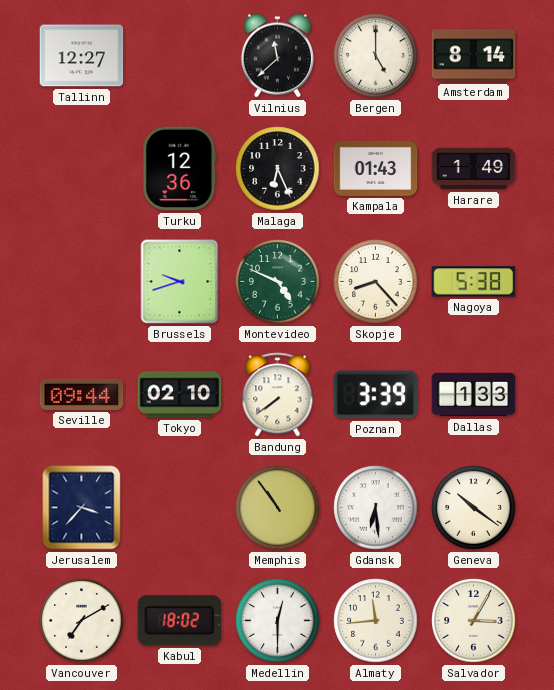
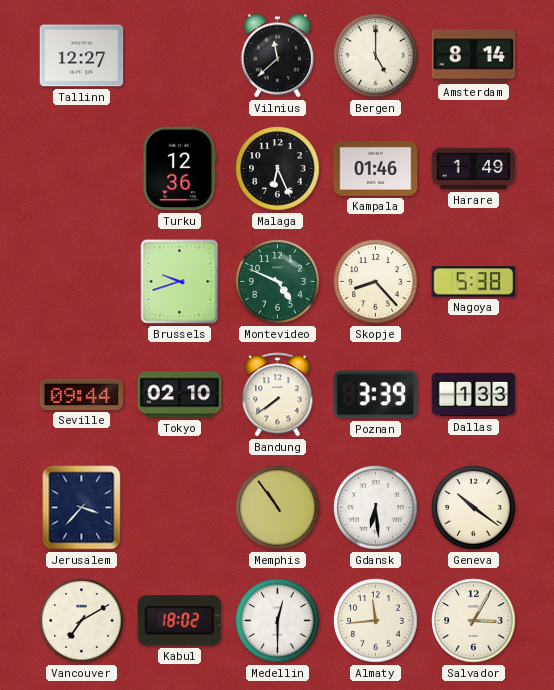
Kampala: 01:43 -> 01:46 (376, 168)
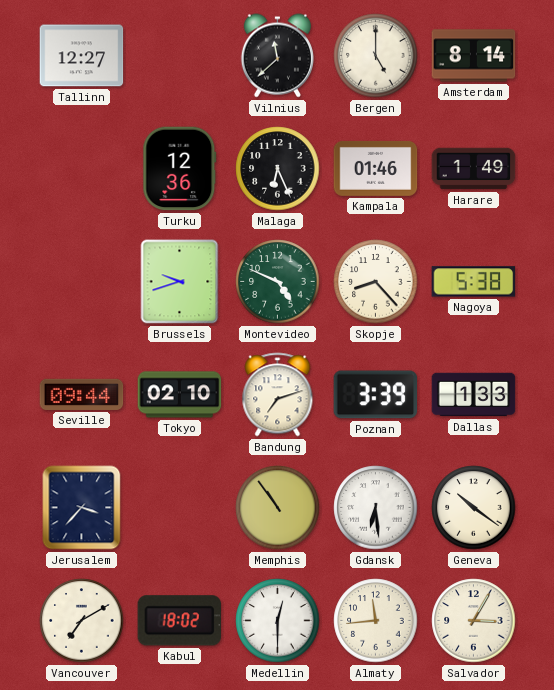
Bandung: 7:39 -> 7:12 (278, 395)
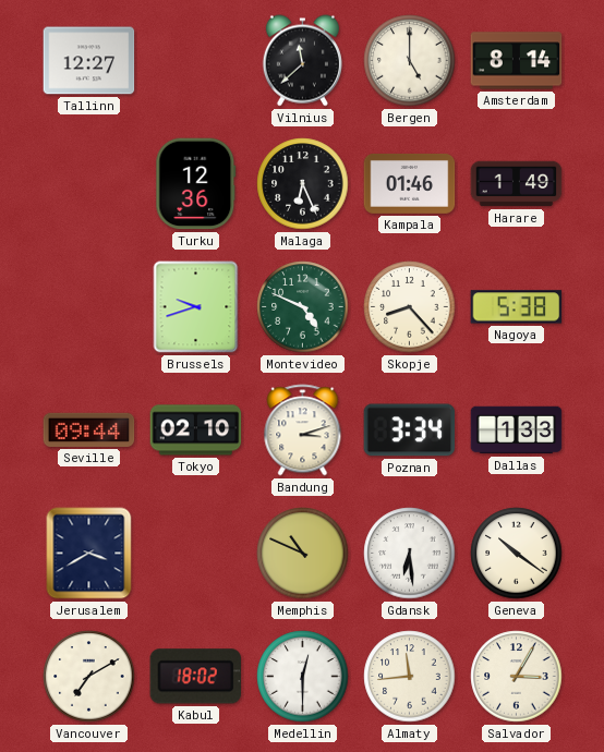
Bandung: 7:12 -> 3:12 (303, 430)
Poznan: 3:39 -> 3:34 (410, 430)
Jerusalem: 3:37 -> 3:40 (89, 554)
Memphis: 10:54 -> 10:49 (303, 554)
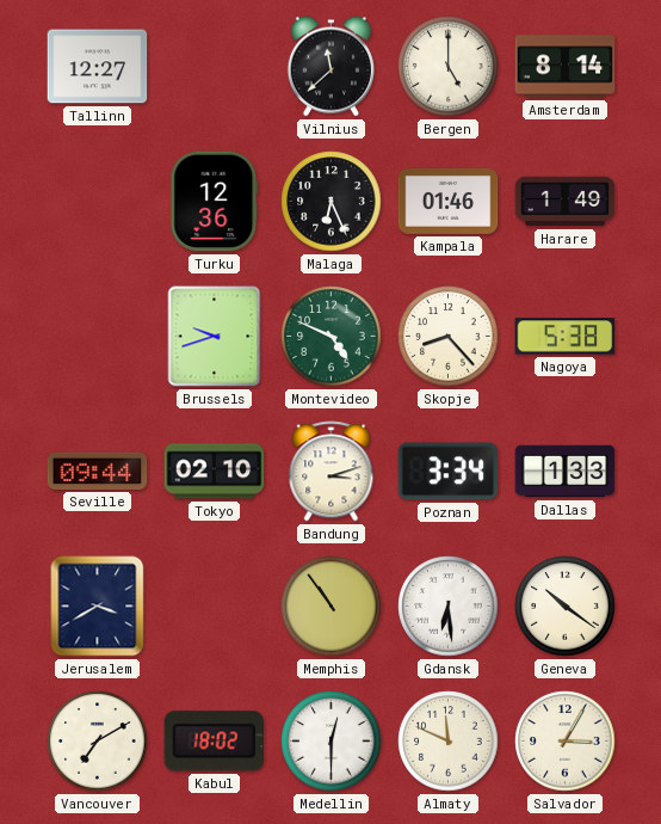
Memphis: 10:49 -> 10:54 (332, 607)
Almaty: 11:44 -> 11:49 (449, 742)
